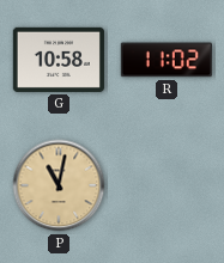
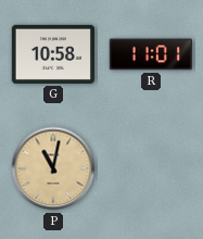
R: 11:02 -> 11:01 (151, 54)
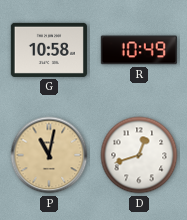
R: 11:01 -> 10:49 (139, 50)
D: none -> 12:42 (139, 155)
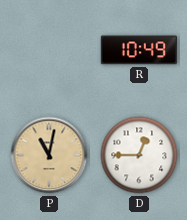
G: 10:58 -> none (49, 50)
D: 12:42 -> 12:45 (139, 155)
